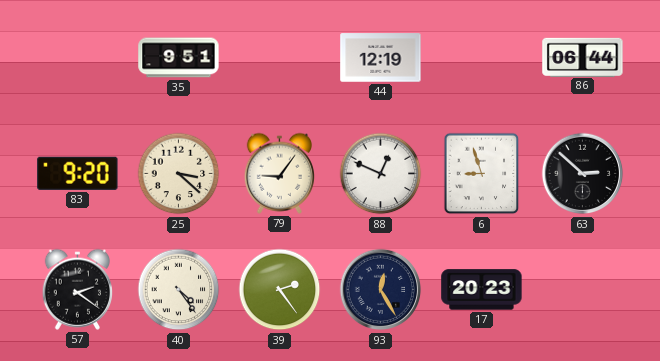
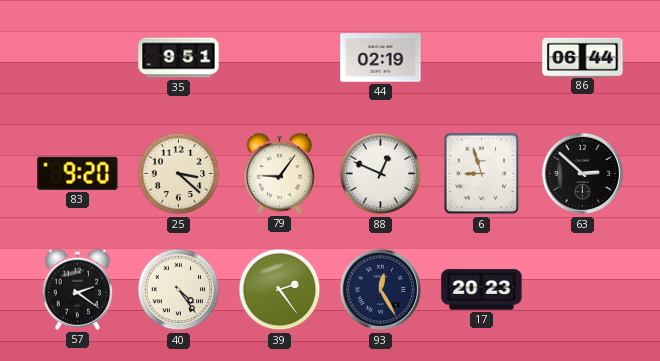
44: 12:19 -> 02:19 (381, 58)
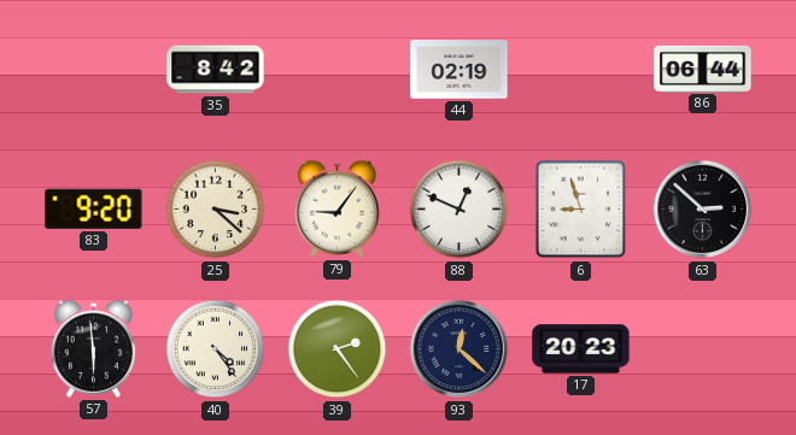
35: 9:51 -> 8:42 (216, 70)
57: 2:21 -> 5:59 (93, 348)
93: 12:25 -> 12:22 (460, 349)
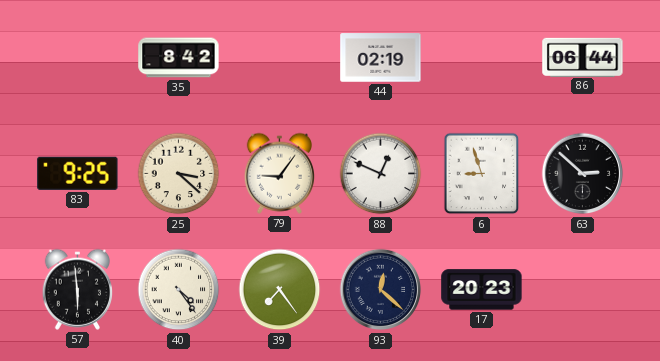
83: 9:20 -> 9:25 (78, 173)
39: 2:24 -> 7:24 (280, 290)
